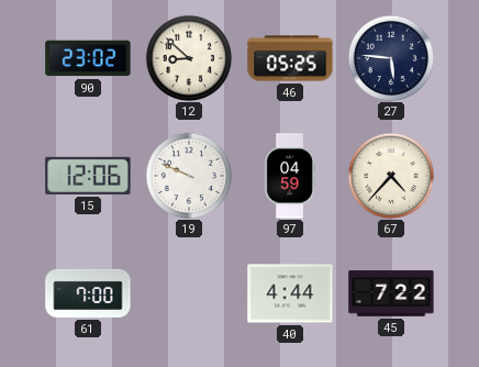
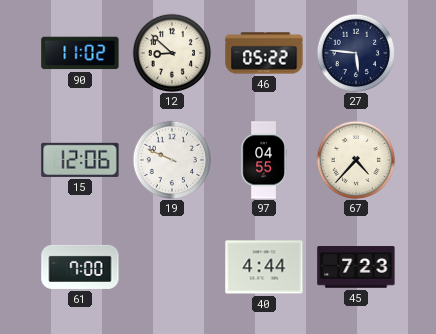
90: 23:02 -> 11:02 (80, 53)
46: 05:25 -> 05:22 (264, 53)
97: 04:59 -> 04:55 (264, 160)
45: 7:22 -> 7:23 (356, 267)
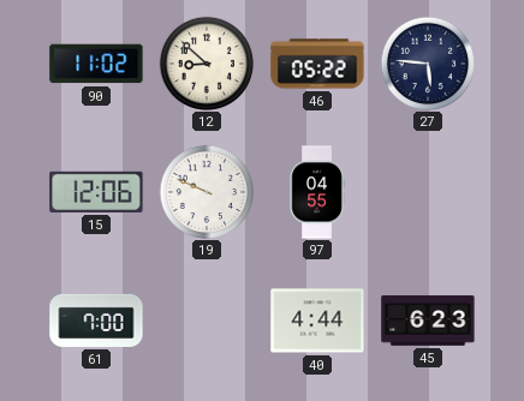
67: 4:37 -> none (356, 160)
45: 7:23 -> 6:23 (428, 321)
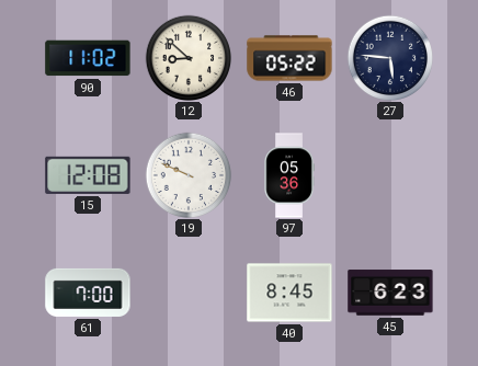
15: 12:06 -> 12:08 (88, 175)
97: 04:55 -> 05:36 (289, 175)
40: 4:44 -> 8:45 (289, 293)
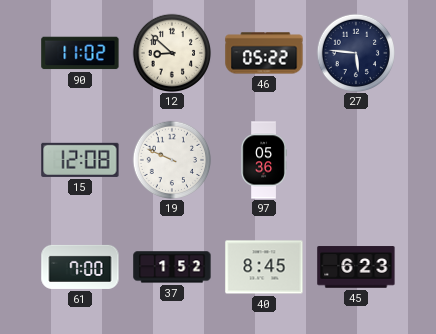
37: none -> 1:52 (172, 267)
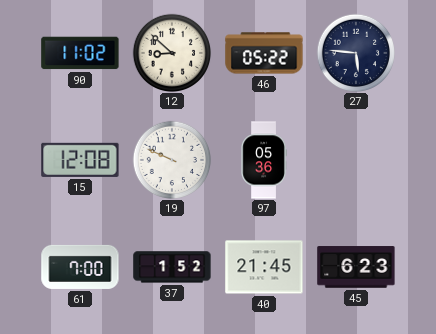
40: 8:45 -> 21:45 (264, 267)
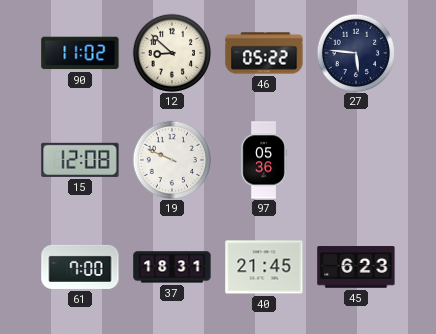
37: 1:52 -> 18:31 (172, 267)
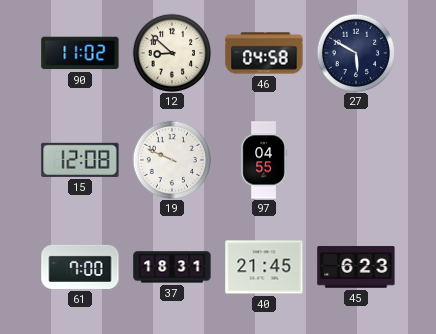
46: 05:22 -> 04:58 (264, 53)
27: 5:46 -> 5:50 (356, 53)
97: 05:36 -> 04:55 (264, 160)
